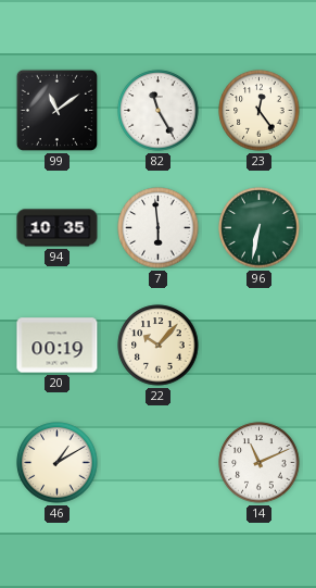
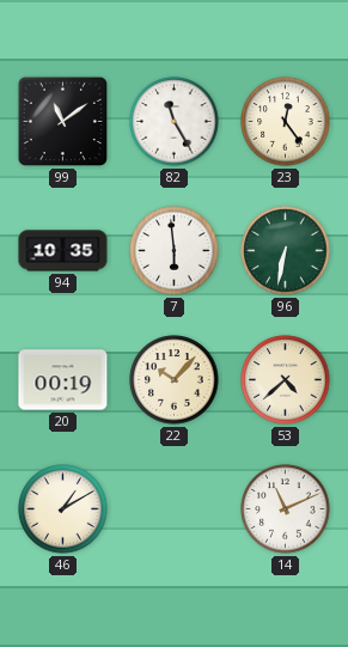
53: none -> 4:38 (286, 380)
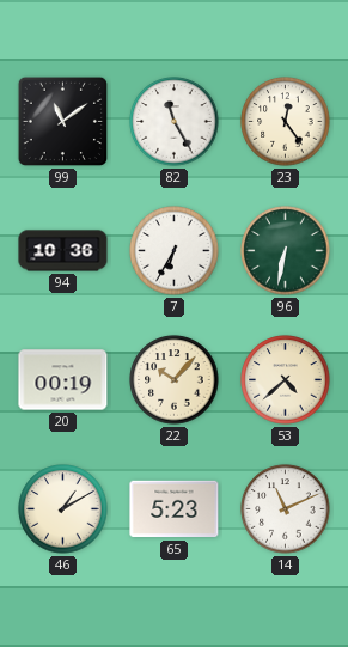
94: 10:35 -> 10:36 (63, 251)
7: 5:59 -> 6:35 (175, 251)
65: none -> 5:23 (175, 509)
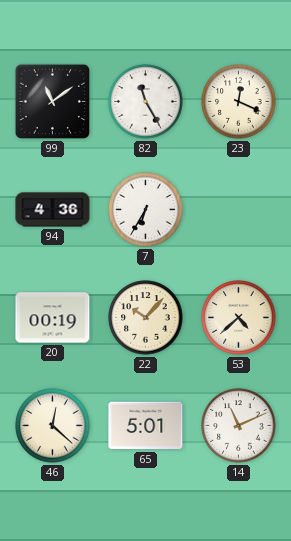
23: 12:24 -> 12:19 (239, 102)
94: 10:36 -> 4:36 (53, 210)
96: 6:32 -> none (286, 251)
46: 1:10 -> 12:22 (53, 426)
65: 5:23 -> 5:01 (146, 426)
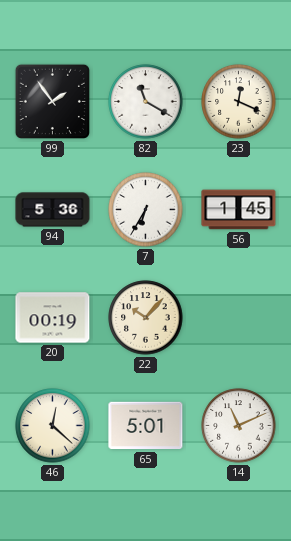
99: 11:09 -> 1:54 (52, 101)
82: 11:25 -> 11:20 (146, 102)
94: 4:36 -> 5:36 (53, 210)
56: none -> 1:45 (239, 210)
53: 4:38 -> none (239, 318)
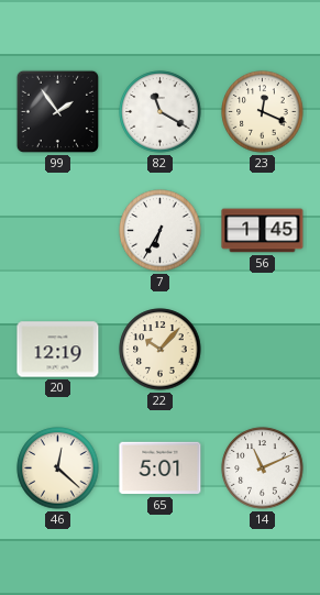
94: 5:36 -> none (53, 210)
20: 00:19 -> 12:19 (58, 350)
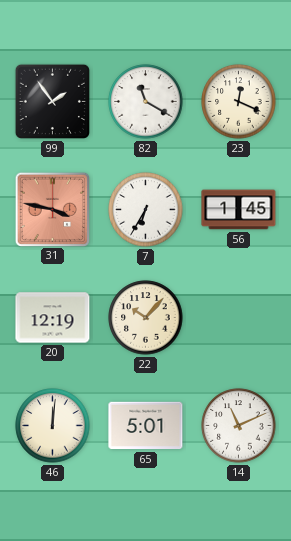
31: none -> 3:47 (52, 209)
46: 12:22 -> 12:01 (53, 426)
